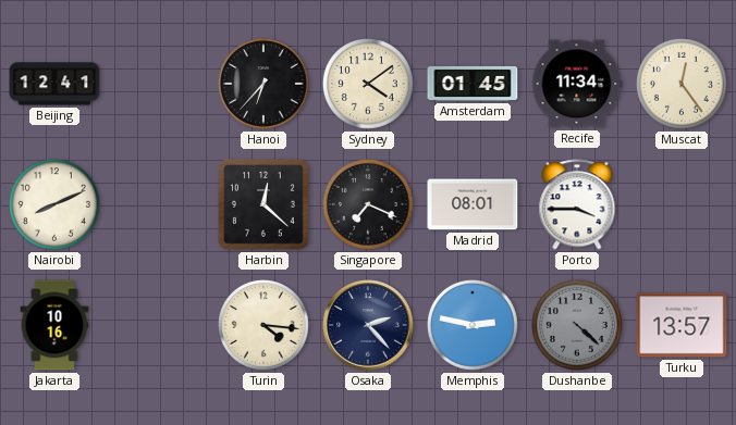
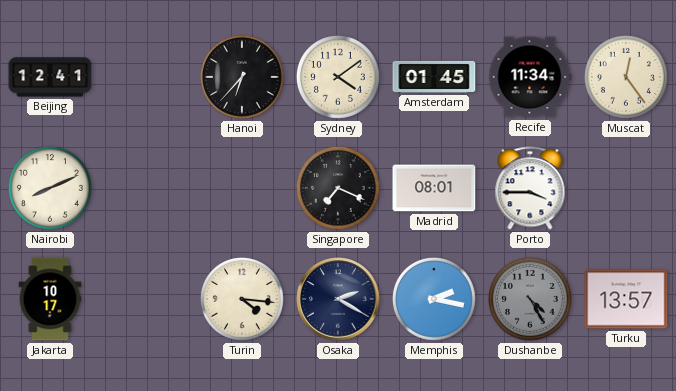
Harbin: 12:22 -> none (265, 205)
Jakarta: 10:16 -> 10:17 (50, 299)
Osaka: 2:23 -> 2:20 (338, 299)
Memphis: 2:47 -> 2:17 (434, 299)
Dushanbe: 4:22 -> 4:25 (530, 299)
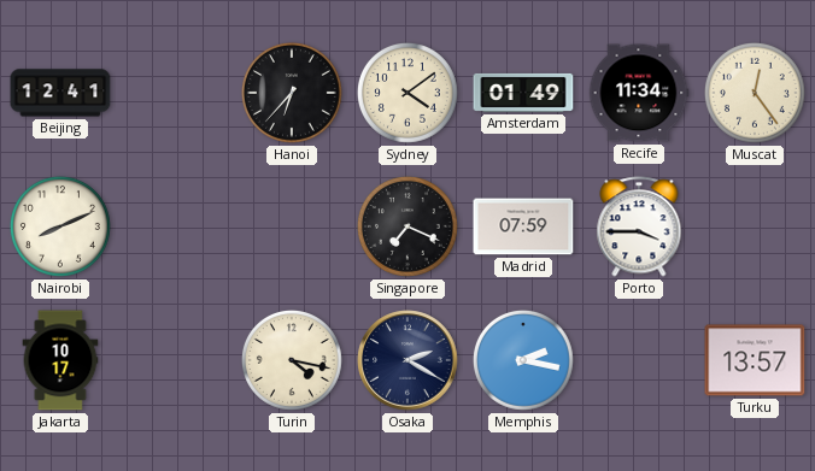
Amsterdam: 01:45 -> 01:49 (523, 93)
Madrid: 08:01 -> 07:59 (523, 226)
Turin: 4:16 -> 4:17 (292, 360)
Dushanbe: 4:25 -> none (530, 299)
